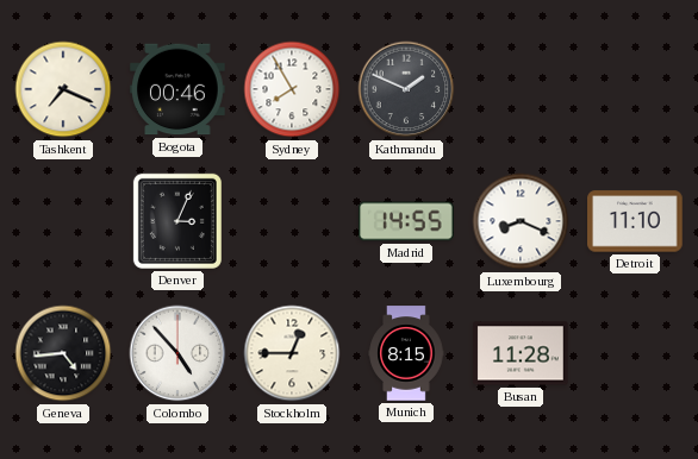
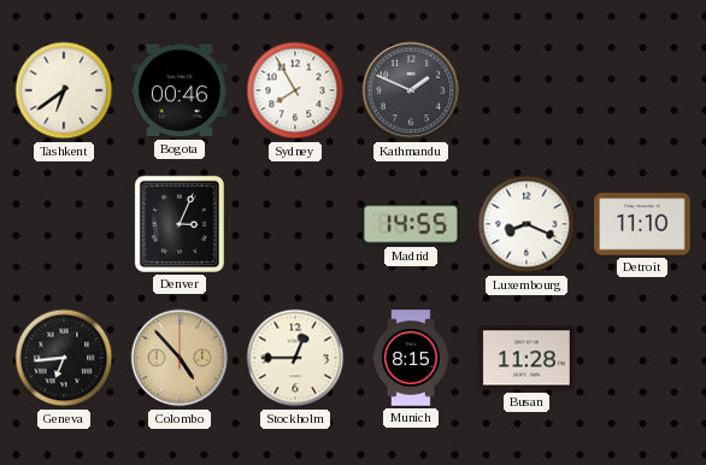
Tashkent: 7:19 -> 6:39 (64, 90)
Geneva: 4:44 -> 6:44 (64, 358)
Colombo dial: white -> champagne (180, 358)
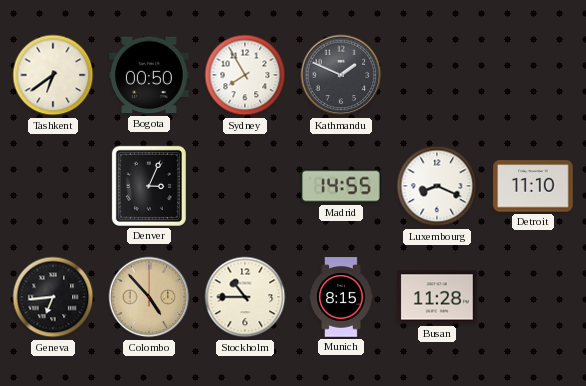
Bogota: 00:46 -> 00:50 (149, 75)
Stockholm: 12:45 -> 10:45 (245, 297)
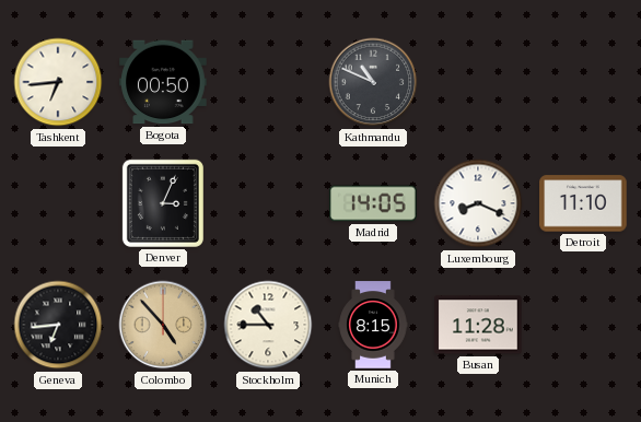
Tashkent: 6:39 -> 6:44 (58, 82)
Sydney: 7:55 -> none (245, 75)
Kathmandu: 1:49 -> 10:49 (373, 82)
Madrid: 14:55 -> 14:05 (373, 203)
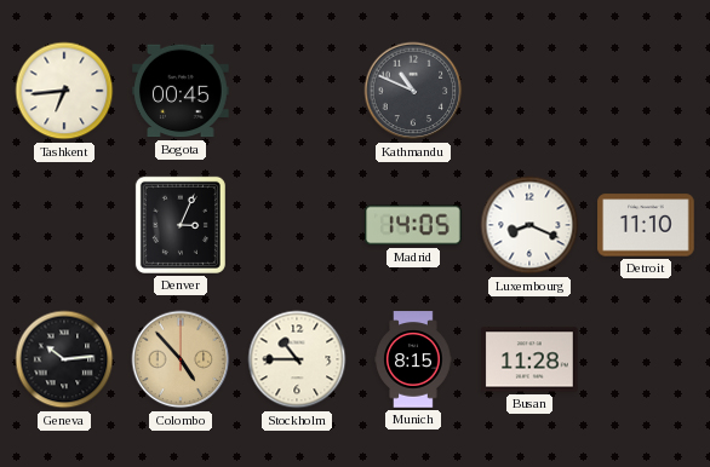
Bogota: 00:50 -> 00:45 (181, 91)
Geneva: 6:44 -> 10:14 (64, 359)
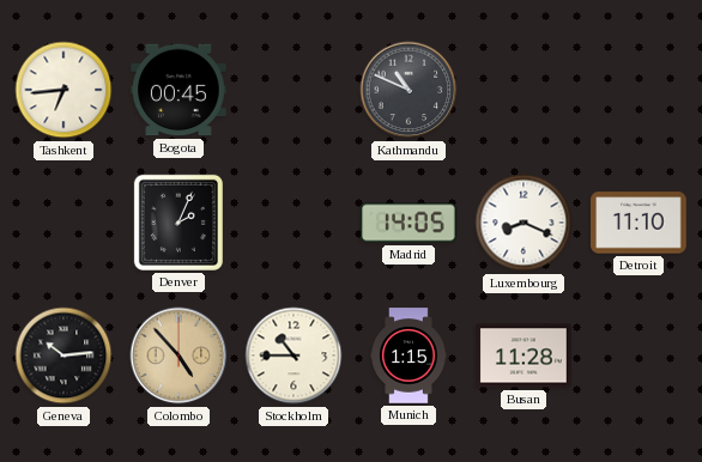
Denver: 3:04 -> 2:04 (178, 223)
Munich: 8:15 -> 1:15 (409, 355)
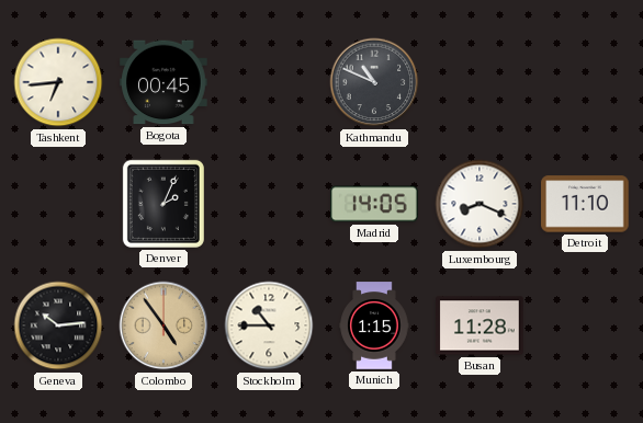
Colombo: 4:53 -> 4:54 (163, 325)
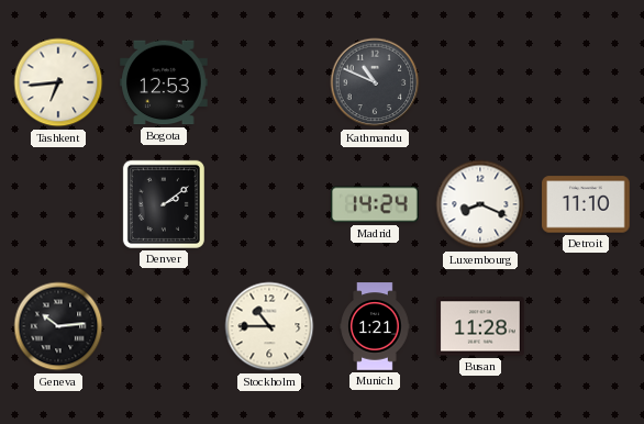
Bogota: 00:45 -> 12:53 (164, 82)
Denver: 2:04 -> 2:09 (164, 204)
Madrid: 14:05 -> 14:24 (375, 204)
Colombo: 4:54 -> none (163, 325)
Munich: 1:15 -> 1:21 (375, 326)
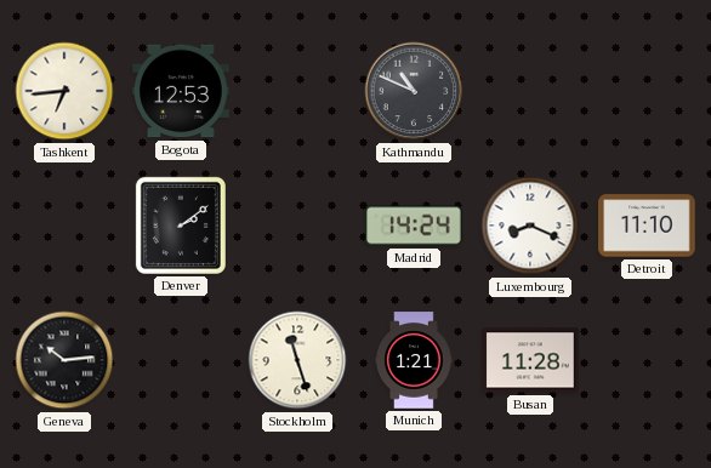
Stockholm: 10:45 -> 11:27 (297, 360)
